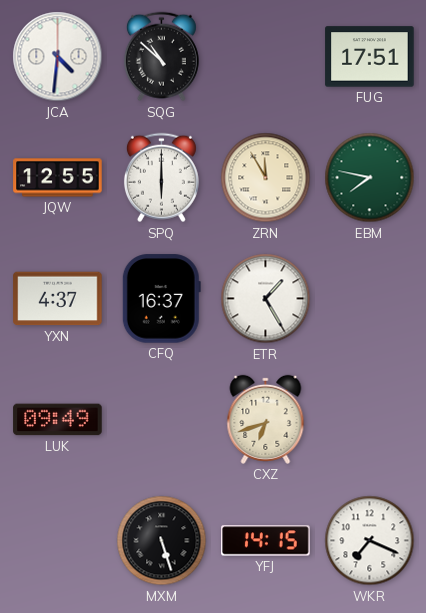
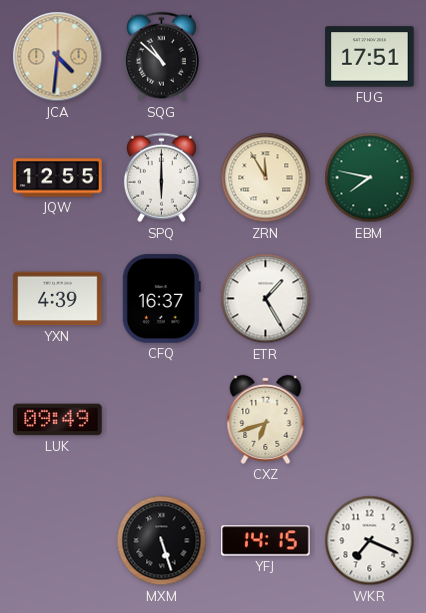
JCA dial: white -> champagne (58, 57)
YXN: 4:37 -> 4:39 (58, 299)
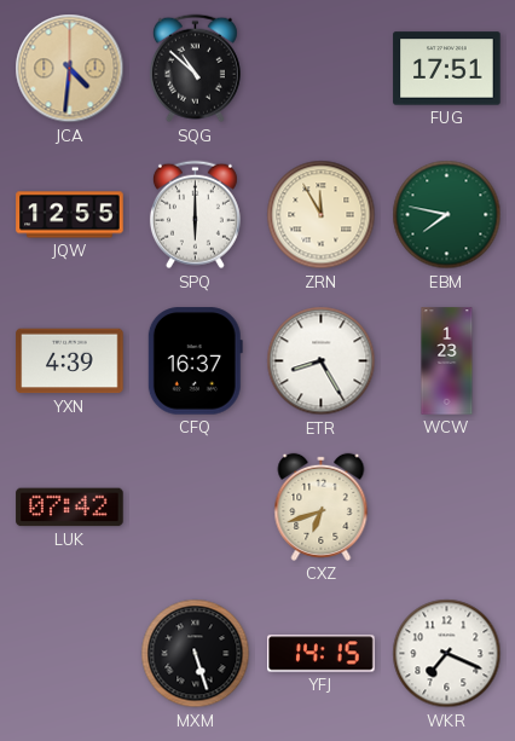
ETR: 1:25 -> 8:25 (322, 361)
WCW: none -> 1:23 (447, 361)
LUK: 09:49 -> 07:42 (70, 508)
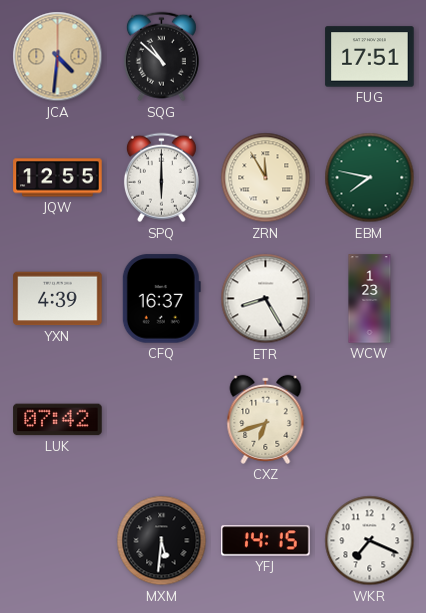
MXM: 5:27 -> 5:31 (162, 541)
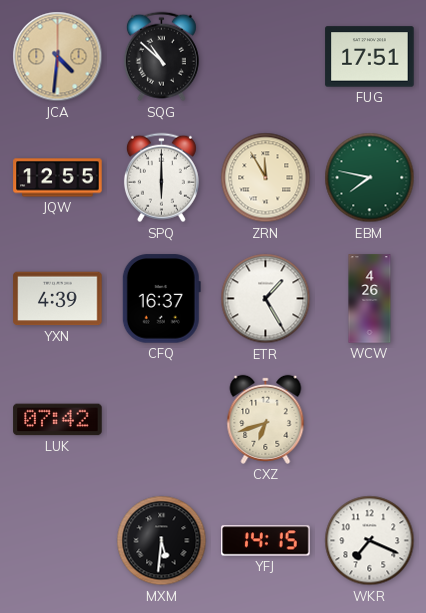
ETR: 8:25 -> 1:25 (266, 299)
WCW: 1:23 -> 4:26 (370, 299)
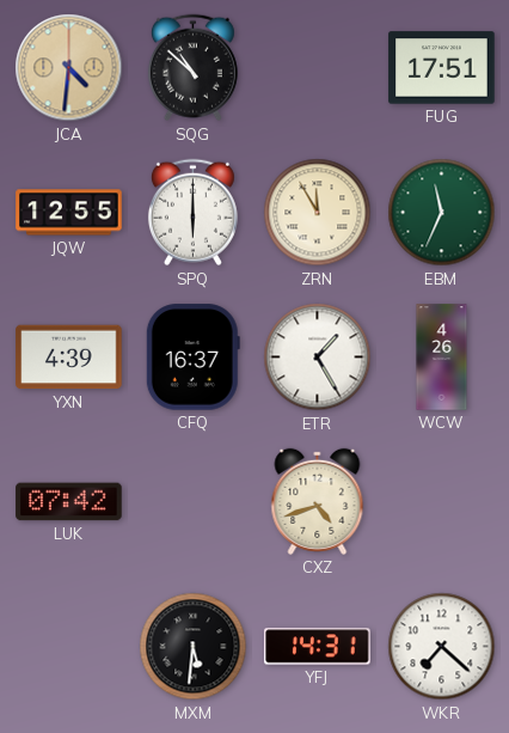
EBM: 7:47 -> 11:34 (442, 213)
CXZ: 6:42 -> 4:42 (318, 501)
YFJ: 14:15 -> 14:31 (318, 647)
WKR: 7:19 -> 7:22 (442, 647)
